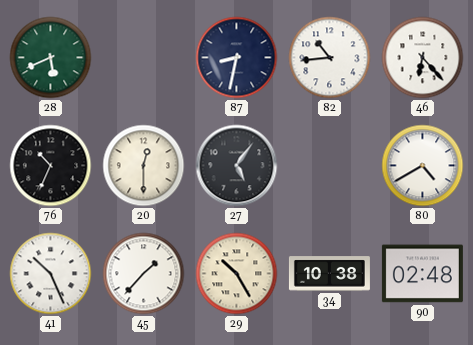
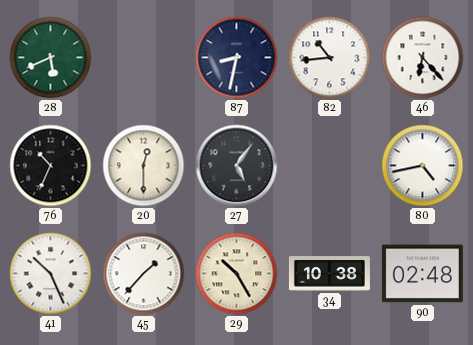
80: 4:40 -> 4:43 (423, 166)
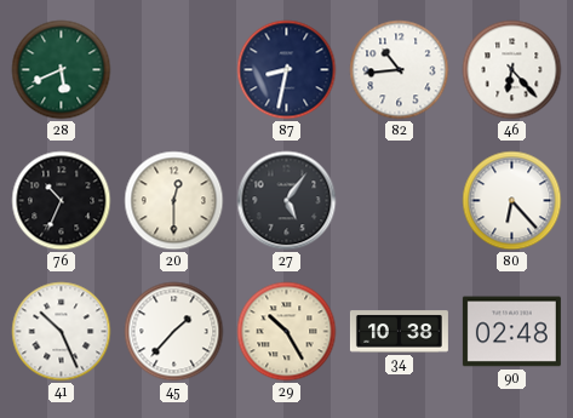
80: 4:43 -> 6:23 (512, 201)
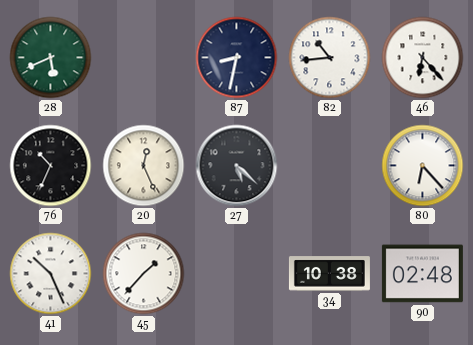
20: 12:30 -> 12:26 (144, 166)
27: 5:06 -> 5:22 (237, 166)
29: 10:25 -> none (287, 332)
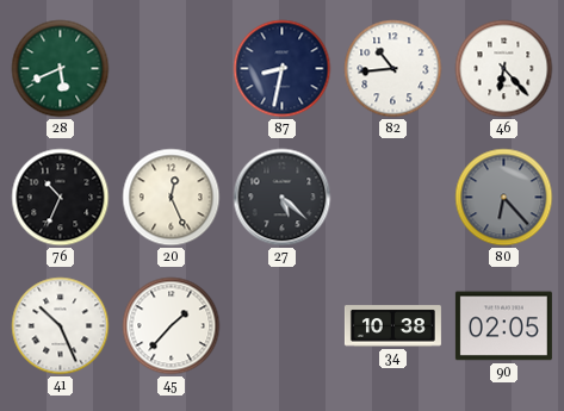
80 dial: white -> grey (504, 198)
90: 02:48 -> 02:05 (503, 326)
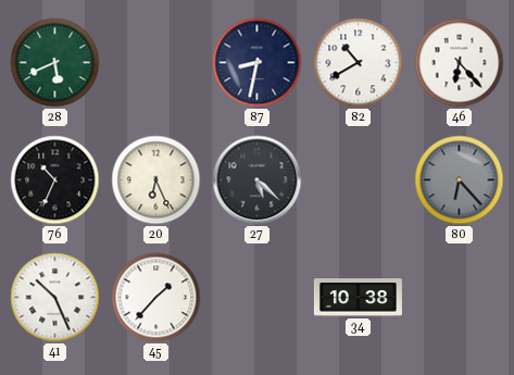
82: 10:44 -> 10:40 (359, 63)
20: 12:26 -> 6:26 (156, 180)
90: 02:05 -> none (503, 326)
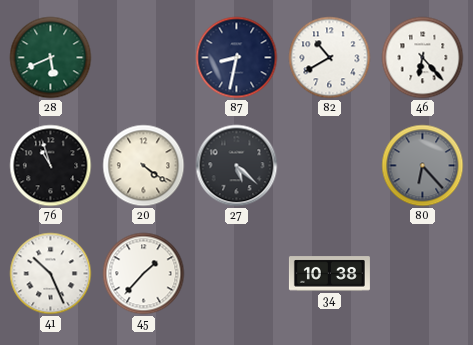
76: 10:34 -> 10:57 (51, 166)
20: 6:26 -> 4:21 (144, 166)
